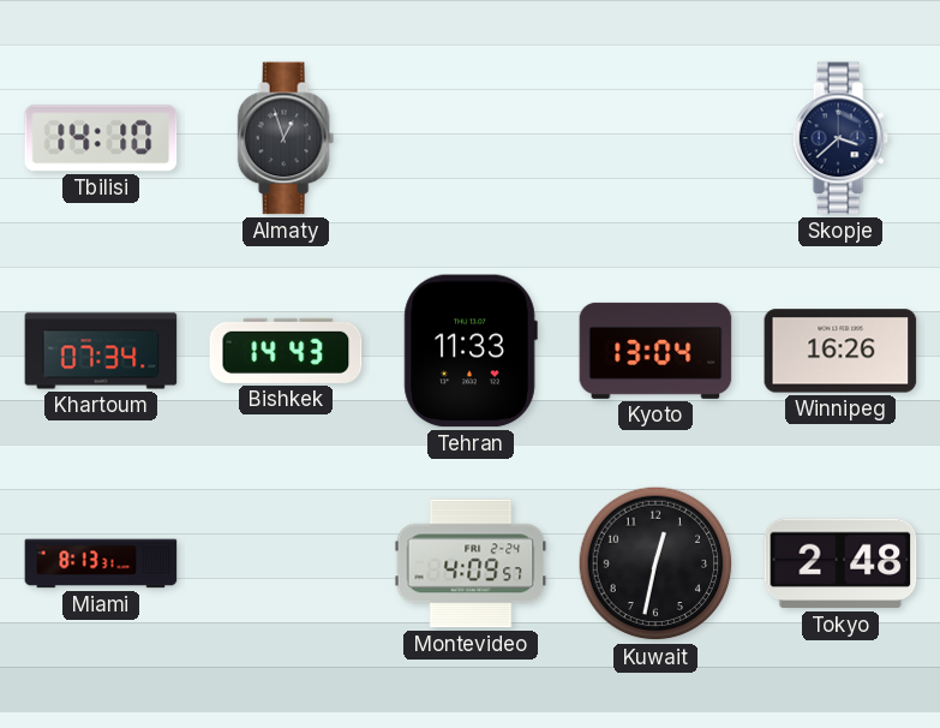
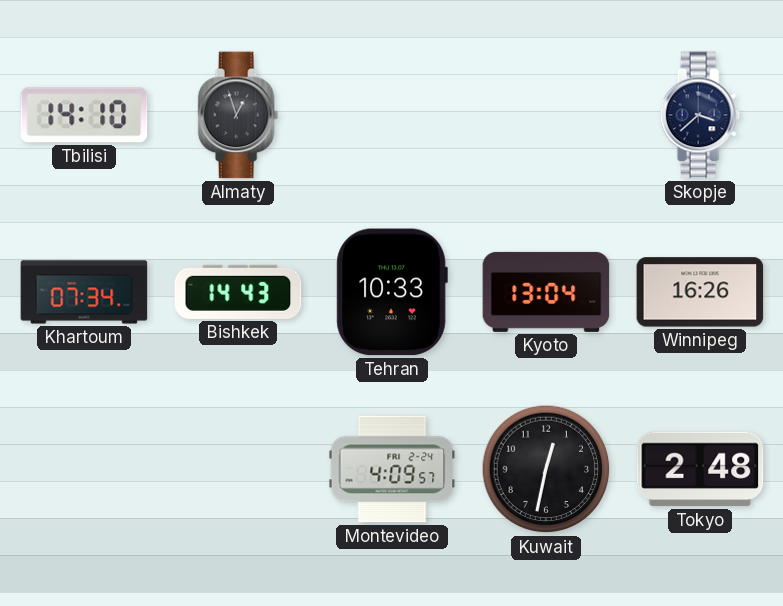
Tehran: 11:33 -> 10:33 (392, 292)
Miami: 8:13 -> none (101, 563)
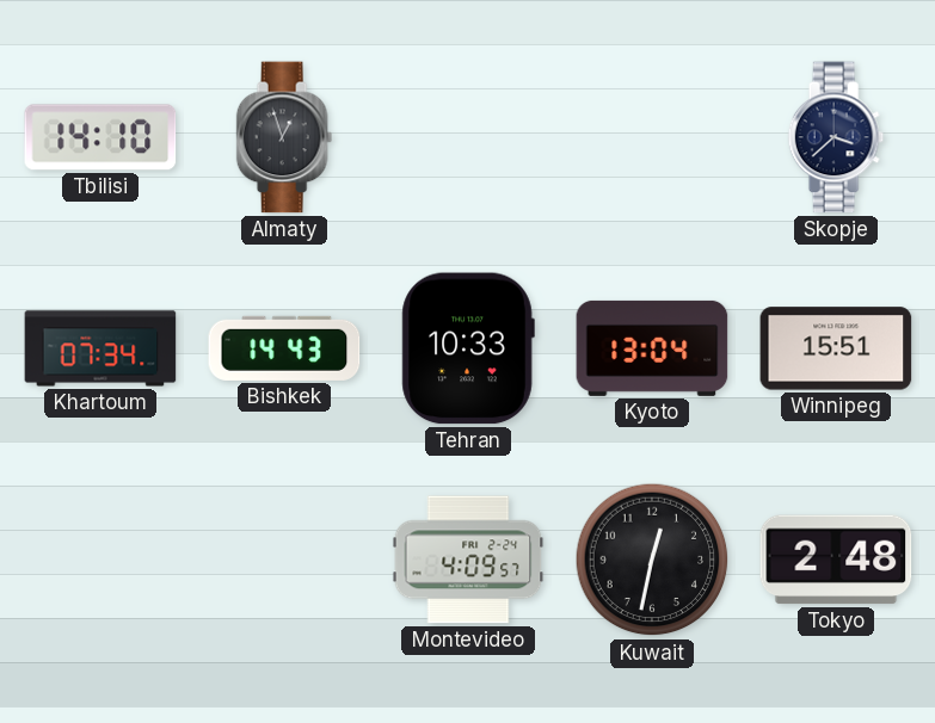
Winnipeg: 16:26 -> 15:51 (836, 348)
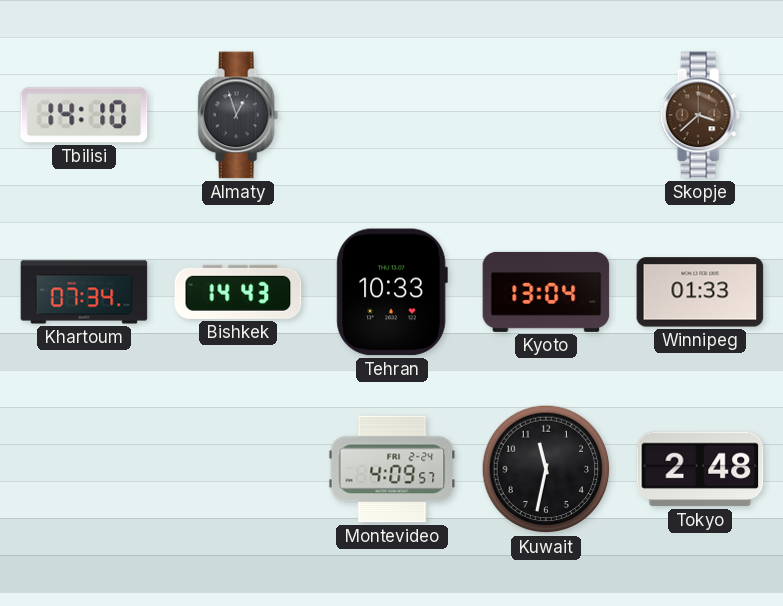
Skopje dial: navy -> brown (700, 115)
Winnipeg: 15:51 -> 01:33 (700, 292)
Kuwait: 12:32 -> 11:32 (546, 469)
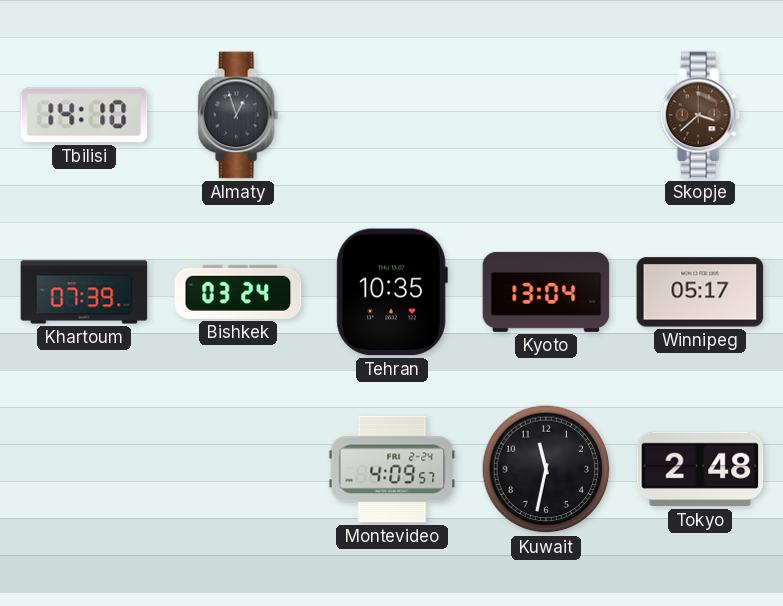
Khartoum: 07:34 -> 07:39 (84, 292)
Bishkek: 14:43 -> 03:24 (238, 292)
Tehran: 10:33 -> 10:35 (392, 292)
Winnipeg: 01:33 -> 05:17 (700, 292)
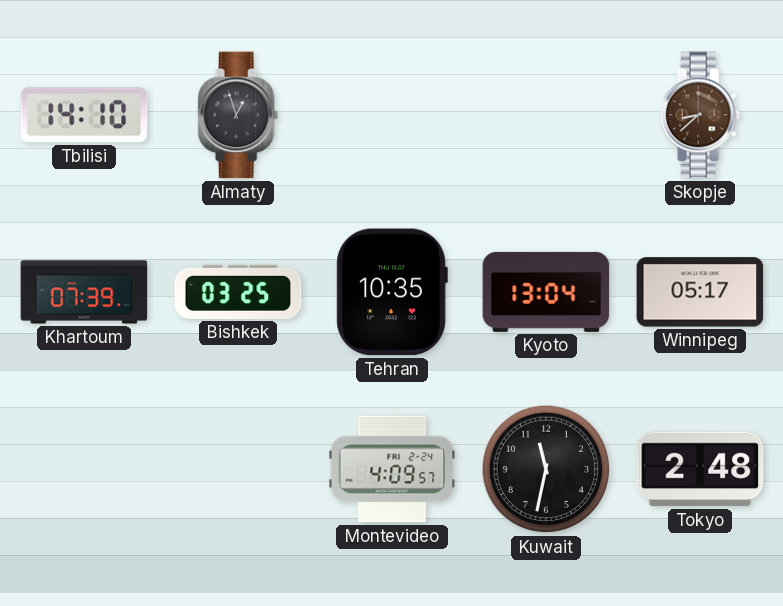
Skopje: 3:38 -> 8:38 (700, 115)
Bishkek: 03:24 -> 03:25 (238, 292)
